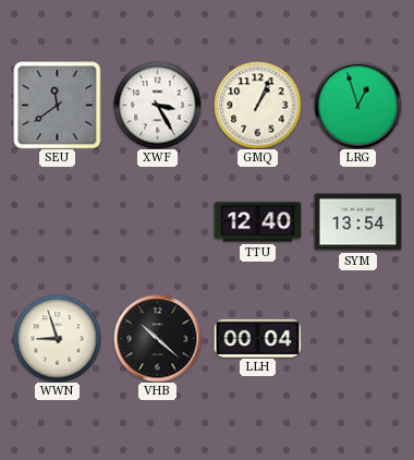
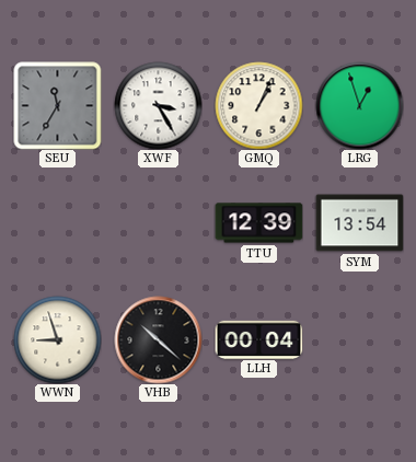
SEU: 11:39 -> 11:35 (57, 105)
TTU: 12:40 -> 12:39 (258, 223)
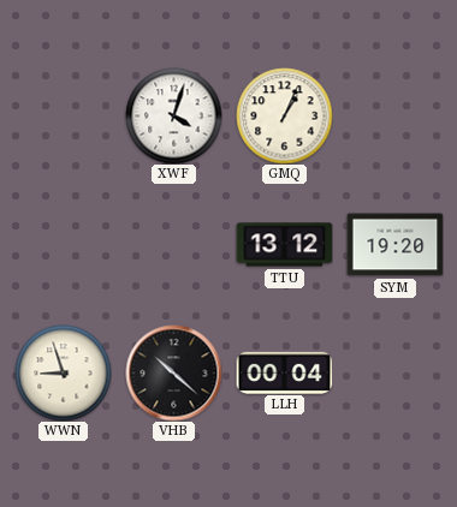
SEU: 11:35 -> none (57, 105)
XWF: 3:25 -> 4:03 (173, 115)
LRG: 12:57 -> none (359, 105)
TTU: 12:39 -> 13:12 (284, 245)
SYM: 13:54 -> 19:20 (394, 245)
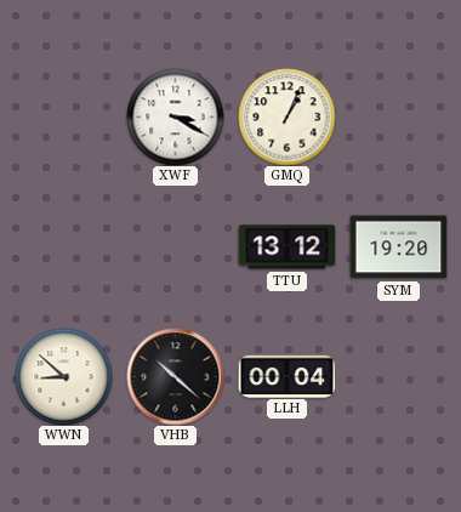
XWF: 4:03 -> 3:20 (175, 116)
WWN: 8:57 -> 8:52 (63, 376)
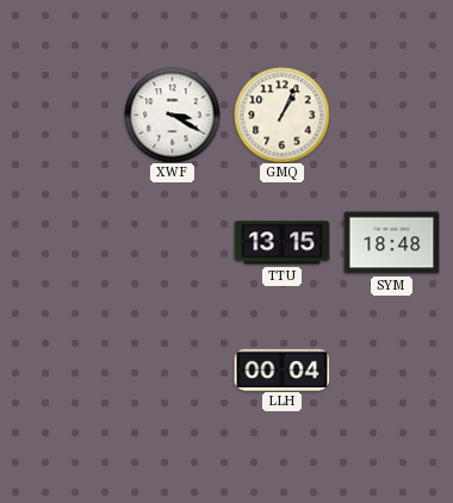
TTU: 13:12 -> 13:15 (281, 243)
SYM: 19:20 -> 18:48 (391, 243)
WWN: 8:52 -> none (63, 376)
VHB: 10:22 -> none (175, 376)
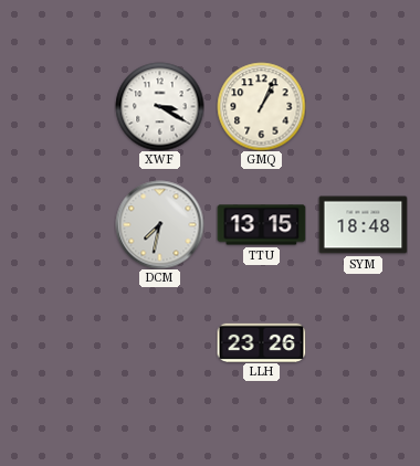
DCM: none -> 7:32 (159, 224)
LLH: 00:04 -> 23:26 (261, 342)
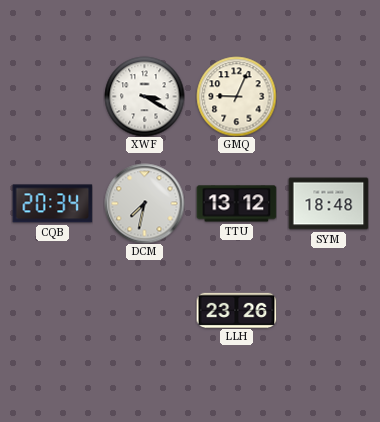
GMQ: 1:04 -> 9:04 (236, 96)
CQB: none -> 20:34 (52, 204)
TTU: 13:15 -> 13:12 (236, 204)
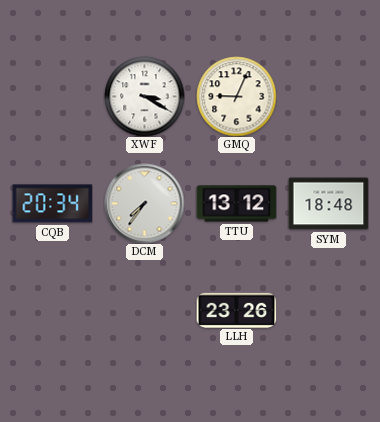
DCM: 7:32 -> 7:36 (144, 203)
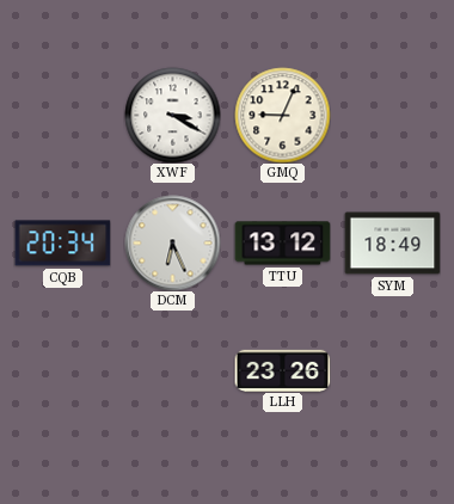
DCM: 7:36 -> 6:26 (172, 242)
SYM: 18:48 -> 18:49 (392, 244)
